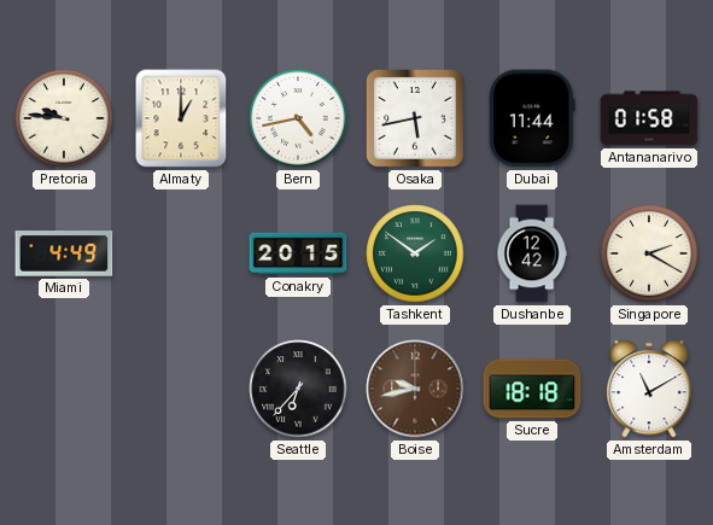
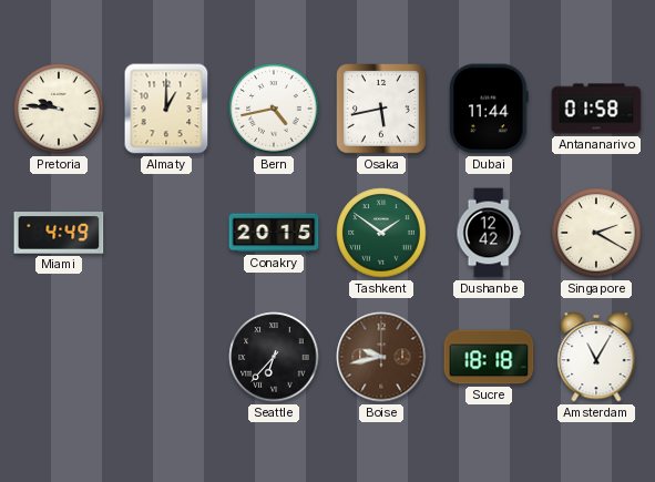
Amsterdam: 11:10 -> 11:05 (596, 357)
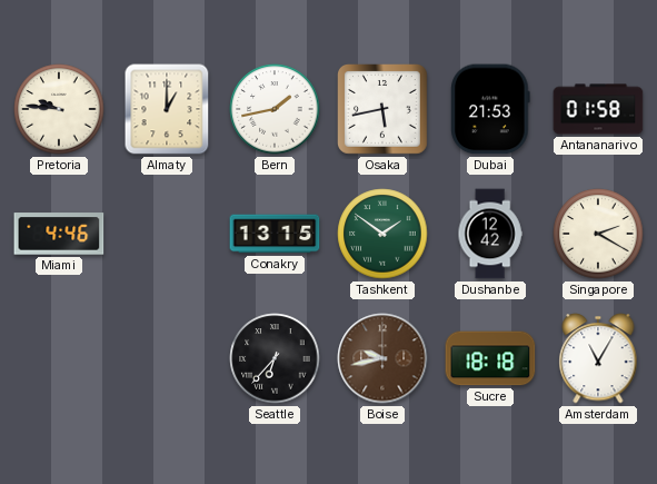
Bern: 4:43 -> 1:43 (275, 109)
Dubai: 11:44 -> 21:53 (490, 109)
Miami: 4:49 -> 4:46 (59, 234)
Conakry: 20:15 -> 13:15 (275, 234)
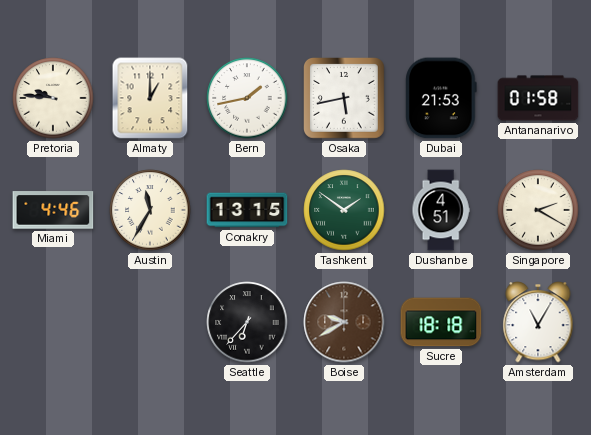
Austin: none -> 11:35 (150, 210)
Dushanbe: 12:42 -> 4:51 (441, 210)
Boise: 9:43 -> 9:40 (344, 322)
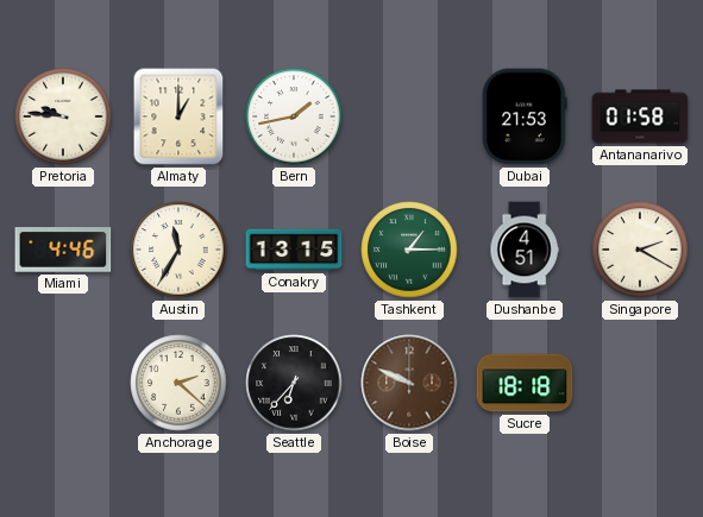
Osaka: 5:43 -> none (345, 99)
Tashkent: 1:51 -> 1:15 (409, 250)
Anchorage: none -> 2:22 (178, 383)
Boise: 9:40 -> 9:49 (409, 383)
Amsterdam: 11:05 -> none (538, 322)
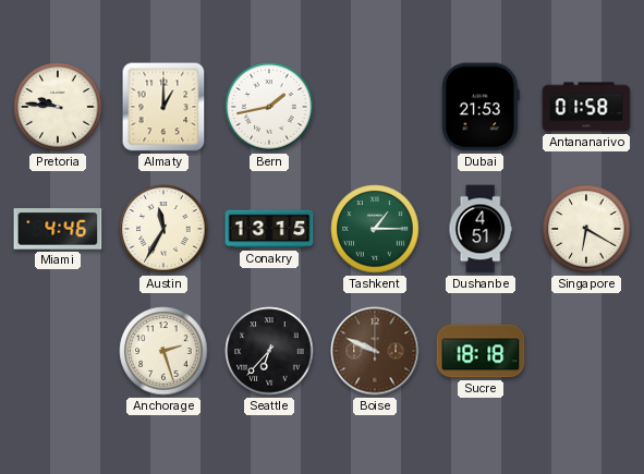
Singapore: 2:20 -> 6:20 (586, 229)
Anchorage: 2:22 -> 2:27 (163, 351)
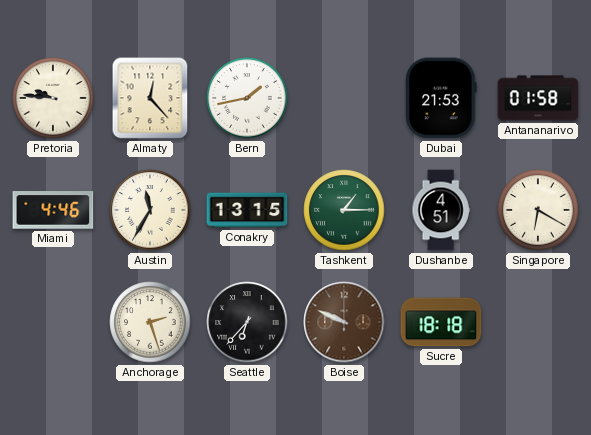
Almaty: 1:00 -> 12:23 (150, 98)
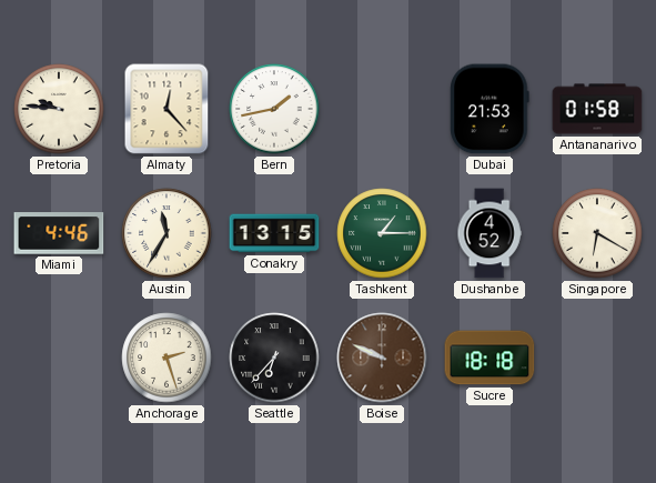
Dushanbe: 4:51 -> 4:52 (490, 233)
